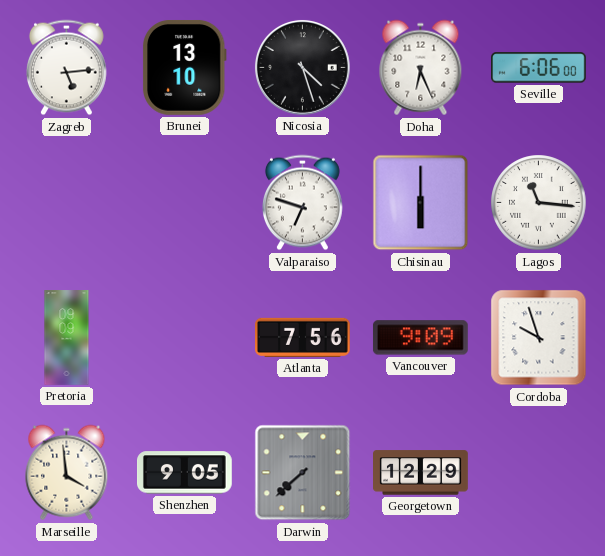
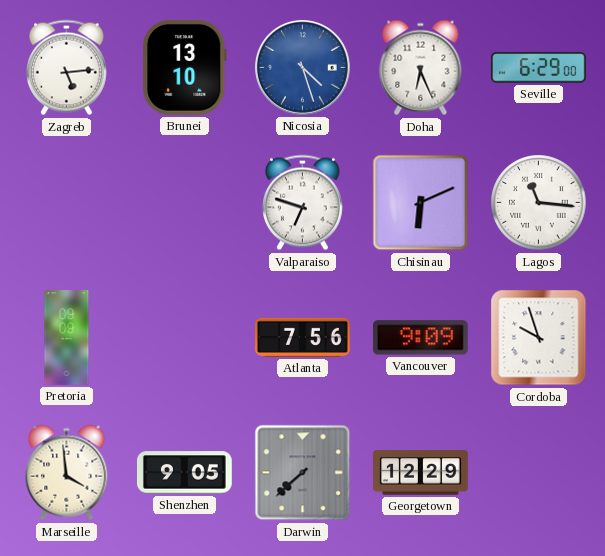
Nicosia dial: black -> blue (302, 67)
Seville: 6:06 -> 6:29 (539, 68)
Chisinau: 6:00 -> 6:11 (421, 203)
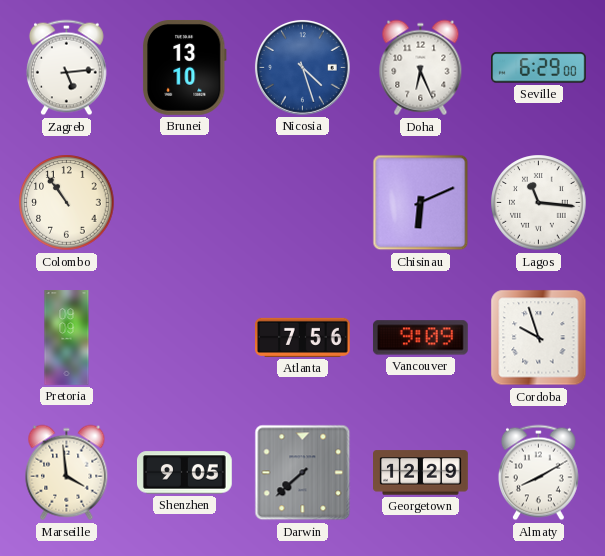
Colombo: none -> 10:54 (67, 203)
Valparaiso: 6:48 -> none (302, 203)
Almaty: none -> 8:10 (538, 473)
